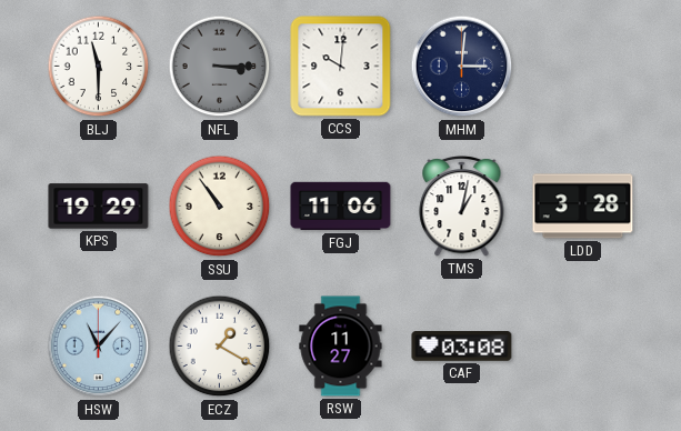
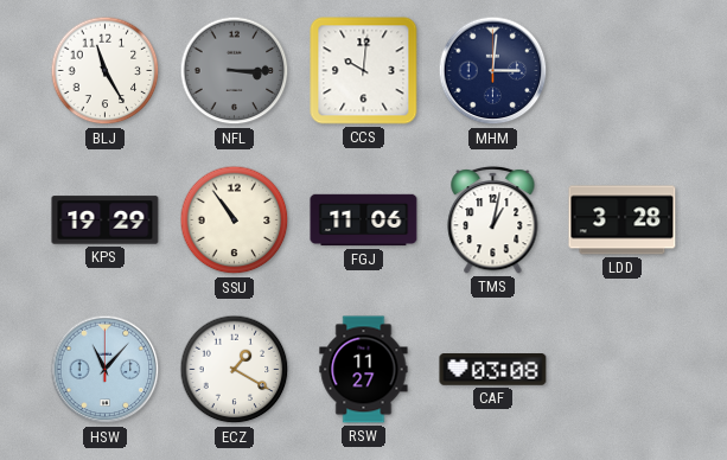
BLJ: 11:30 -> 11:25 (106, 71)
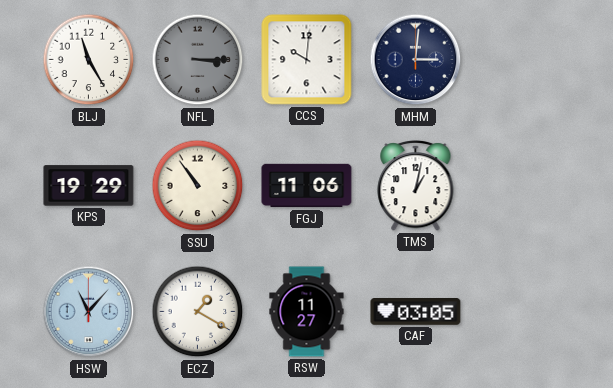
LDD: 3:28 -> none (623, 221)
CAF: 03:08 -> 03:05 (416, 312)
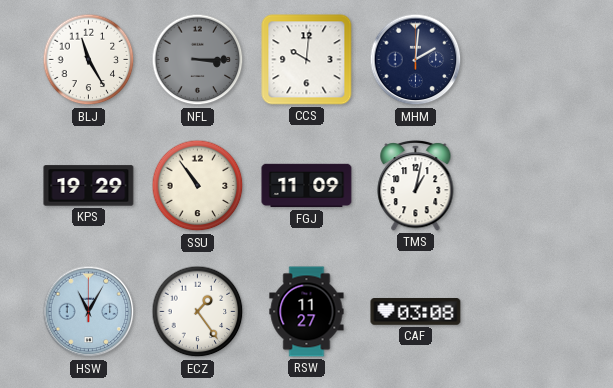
MHM: 3:01 -> 2:01 (416, 60)
FGJ: 11:06 -> 11:09 (307, 186)
HSW: 11:07 -> 11:05 (89, 312)
ECZ: 1:20 -> 1:24 (198, 312)
CAF: 03:05 -> 03:08 (416, 312)
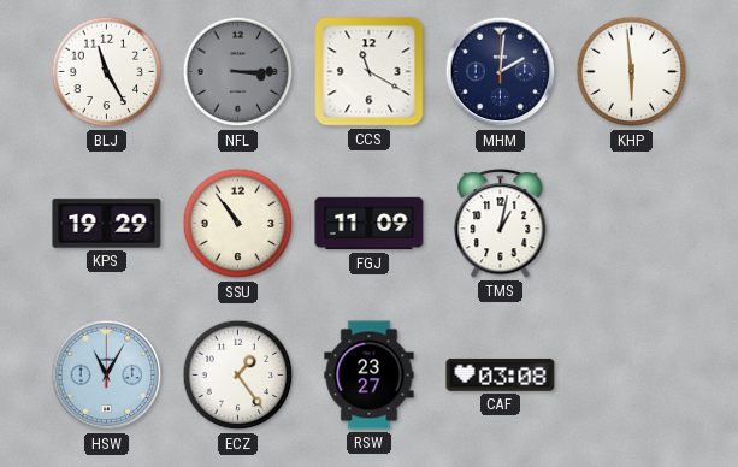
CCS: 10:01 -> 11:20 (370, 72)
KHP: none -> 5:59 (632, 72)
RSW: 11:27 -> 23:27 (370, 376)
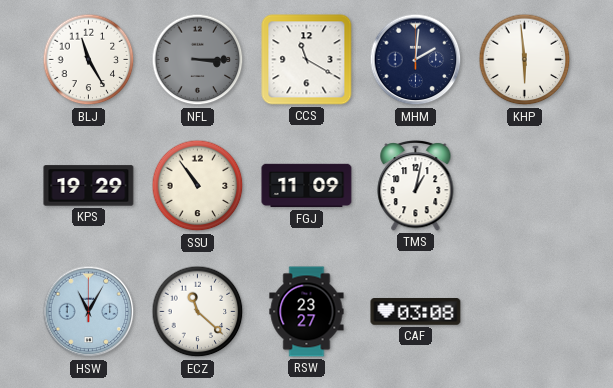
ECZ: 1:24 -> 11:22 (198, 312)
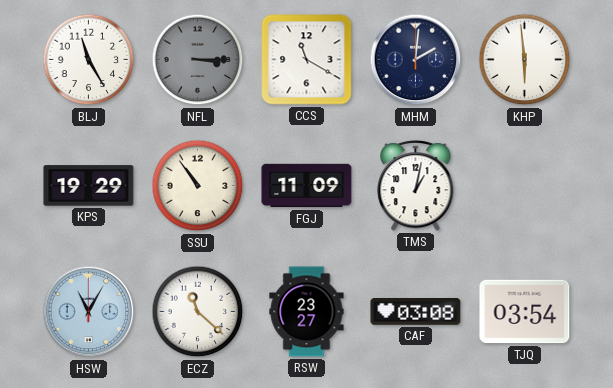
TJQ: none -> 03:54 (525, 312)
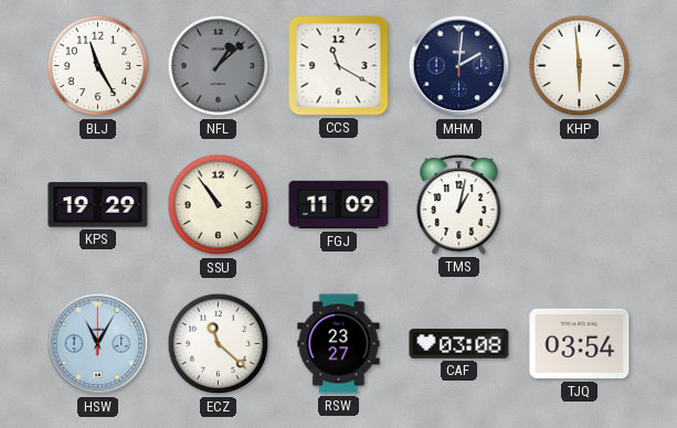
NFL: 3:15 -> 1:08 (219, 66)
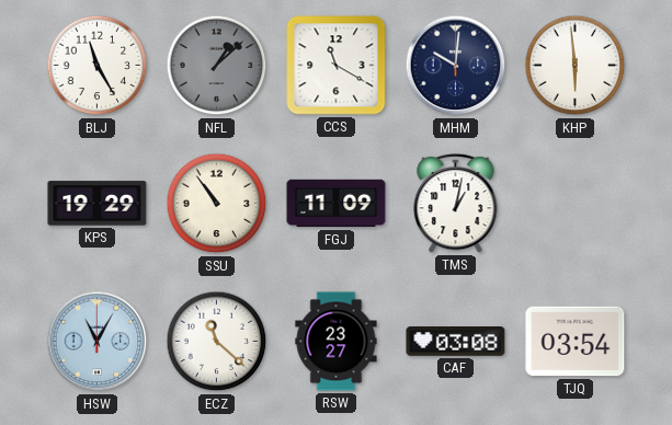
MHM: 2:01 -> 10:01 (456, 66)
